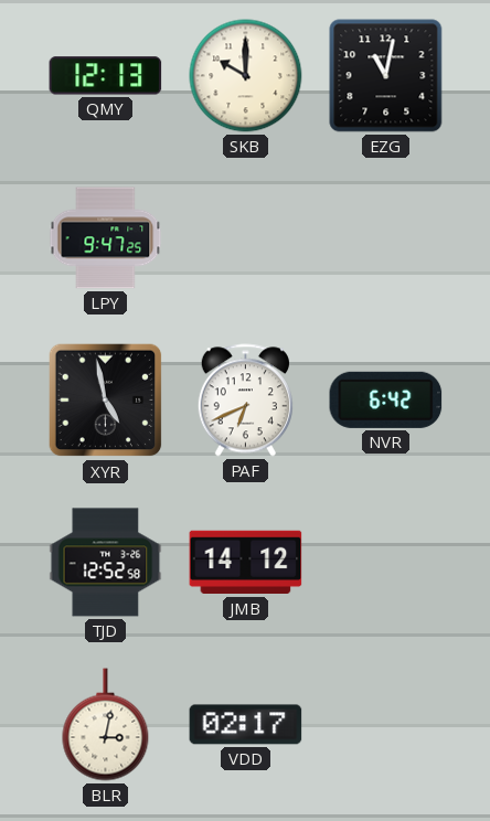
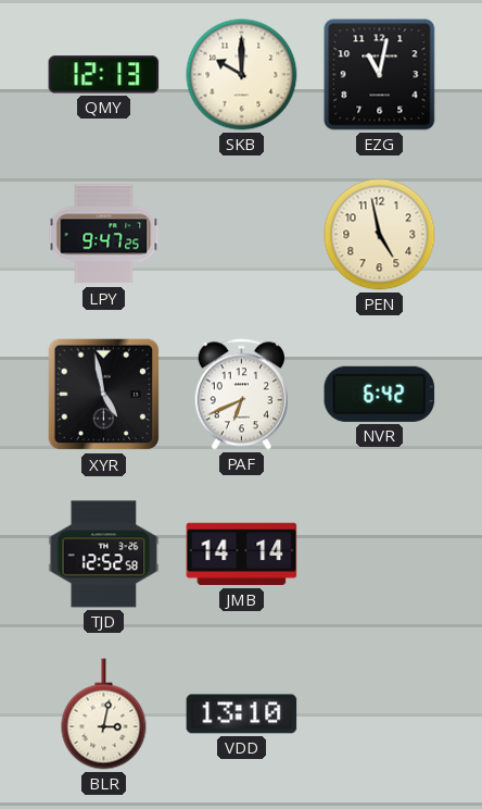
PEN: none -> 4:58 (380, 235)
JMB: 14:12 -> 14:14 (242, 555)
VDD: 02:17 -> 13:10 (242, 714)
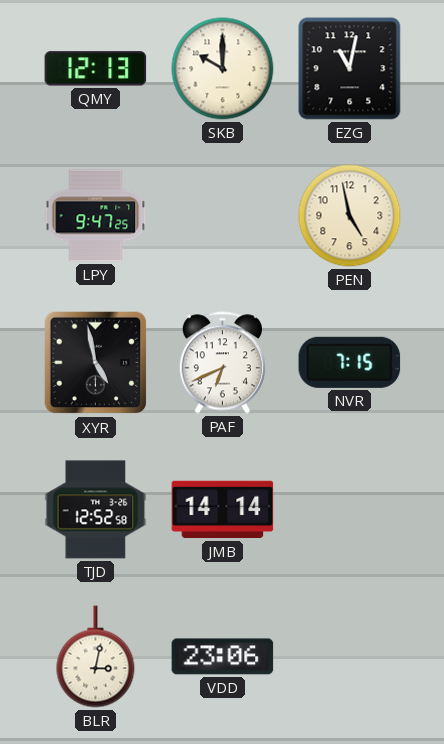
NVR: 6:42 -> 7:15 (350, 362)
VDD: 13:10 -> 23:06 (223, 657)
